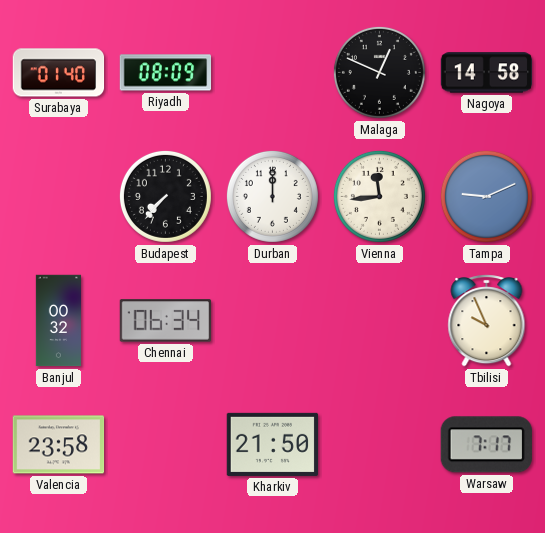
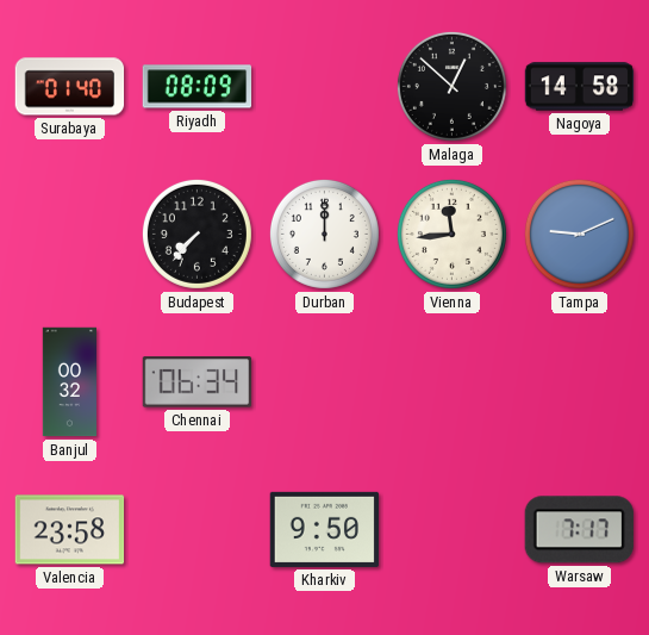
Malaga: 12:49 -> 12:52 (451, 86)
Tbilisi: 9:56 -> none (487, 321)
Kharkiv: 21:50 -> 9:50 (325, 529)
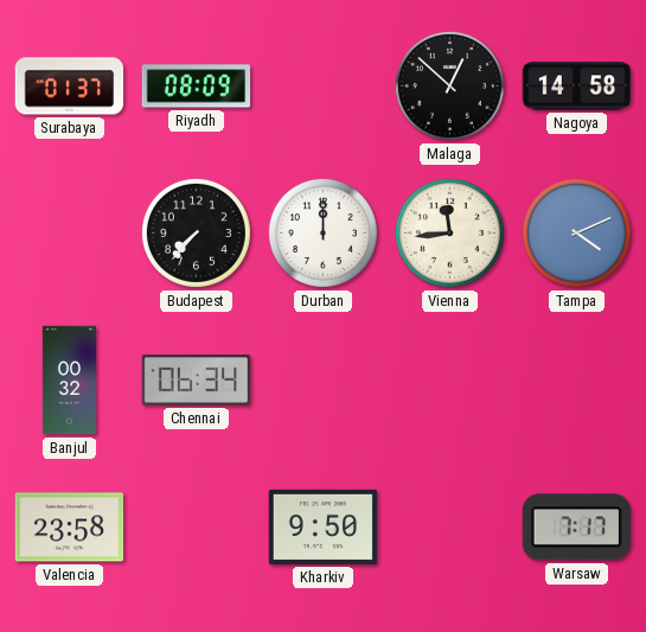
Surabaya: 01:40 -> 01:37 (70, 87)
Tampa: 9:11 -> 4:11 (576, 232)
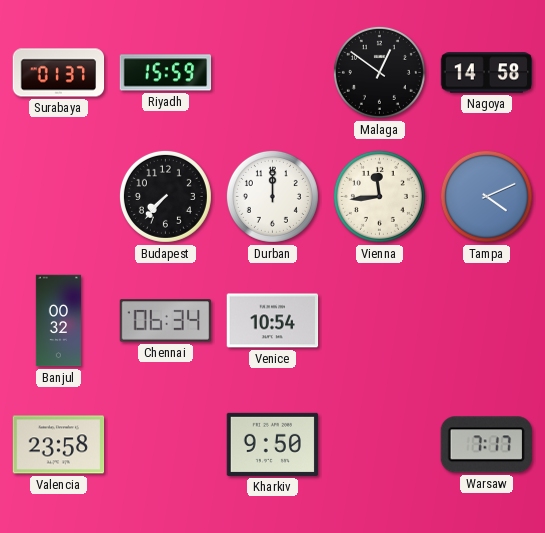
Riyadh: 08:09 -> 15:59 (166, 73)
Malaga: 12:52 -> 12:51 (379, 72)
Venice: none -> 10:54 (273, 321)
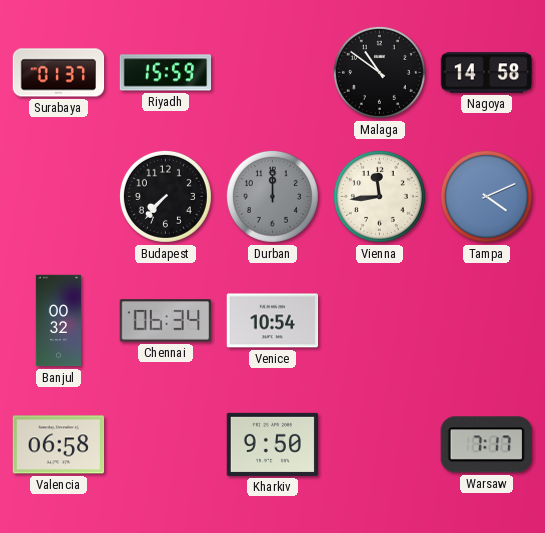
Malaga: 12:51 -> 10:51 (379, 72)
Durban dial: white -> grey (272, 196)
Valencia: 23:58 -> 06:58 (59, 445)
